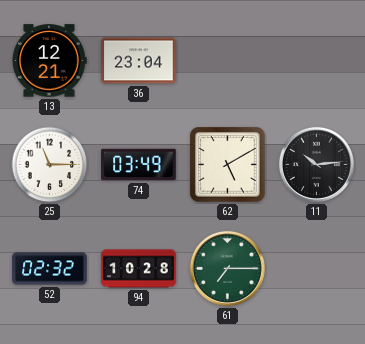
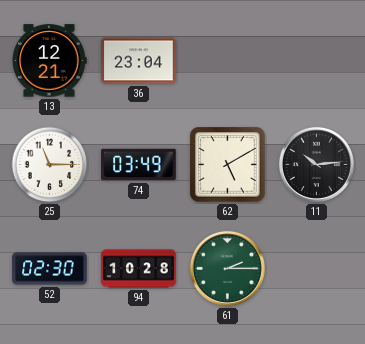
52: 02:32 -> 02:30 (50, 269)
61: 7:15 -> 2:15 (227, 268)
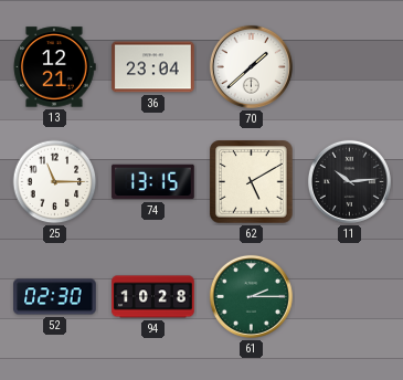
70: none -> 1:38 (251, 66)
74: 03:49 -> 13:15 (153, 182)
